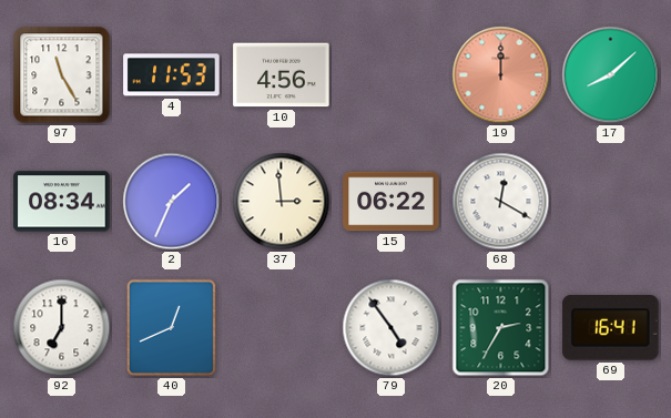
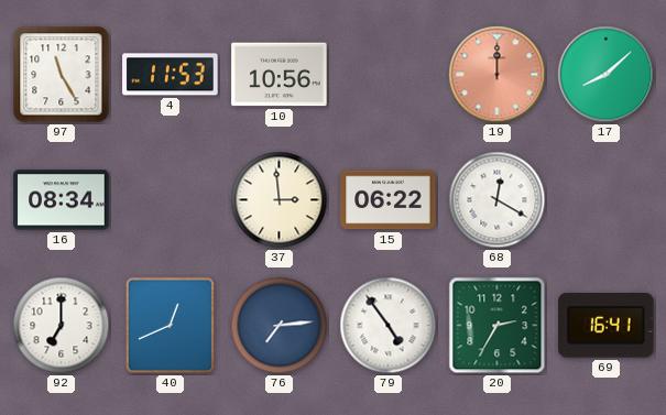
10: 4:56 -> 10:56 (280, 75)
2: 1:34 -> none (172, 202)
76: none -> 7:14 (280, 326)
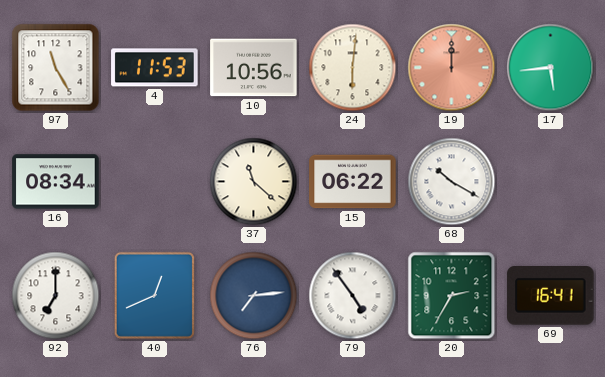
24: none -> 6:01 (353, 68)
17: 8:08 -> 5:44 (551, 68)
37: 2:59 -> 11:22 (254, 182)
68: 12:20 -> 10:20 (452, 182)
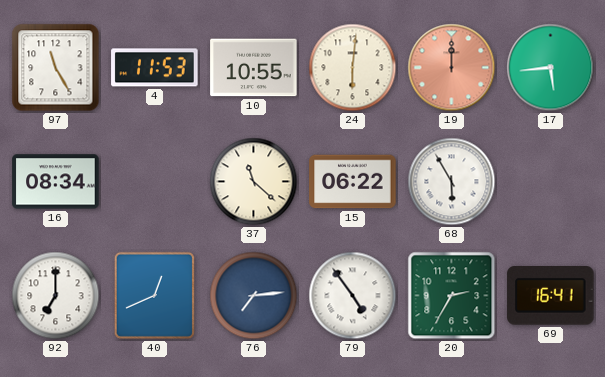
10: 10:56 -> 10:55 (254, 68)
68: 10:20 -> 5:55 (452, 182)
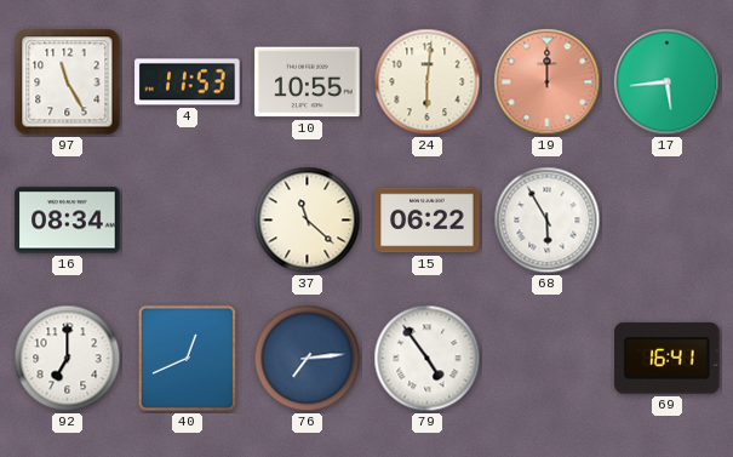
20: 2:35 -> none (452, 296)
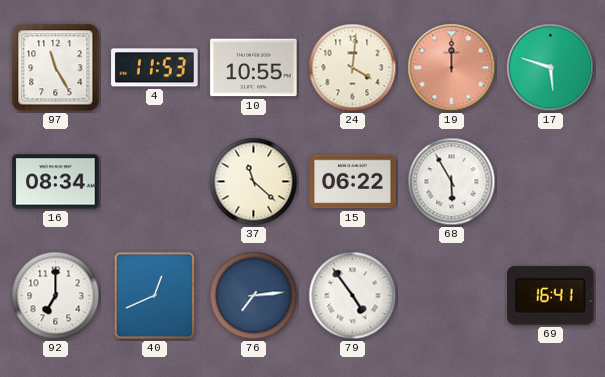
24: 6:01 -> 4:01 (353, 68)
17: 5:44 -> 5:48 (551, 68)
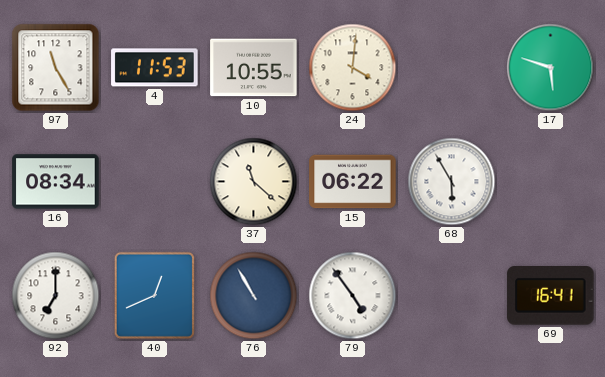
19: 12:00 -> none (452, 68)
76: 7:14 -> 10:55 (254, 296)
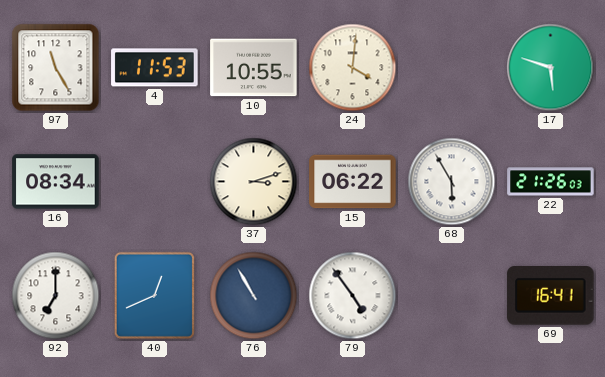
37: 11:22 -> 3:12 (254, 182)
22: none -> 21:26 (551, 182)
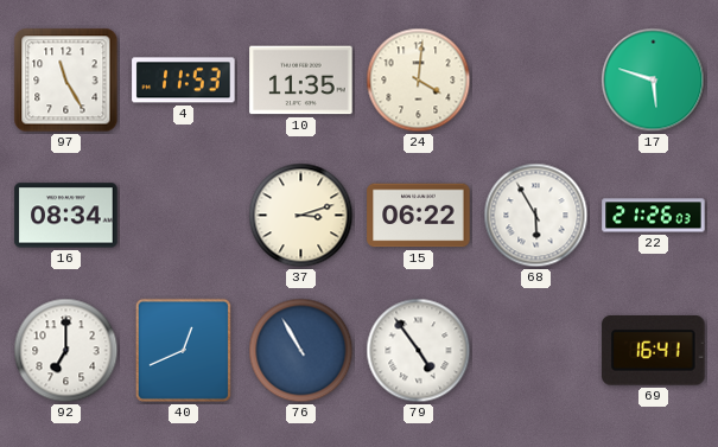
10: 10:55 -> 11:35 (301, 81)
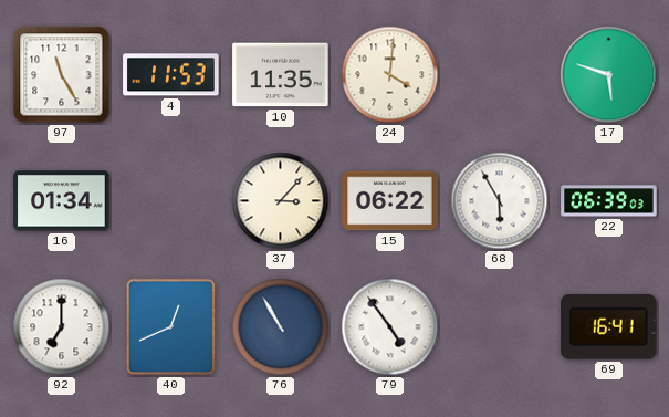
16: 08:34 -> 01:34 (62, 201)
37: 3:12 -> 3:07 (281, 201)
22: 21:26 -> 06:39 (609, 201)
